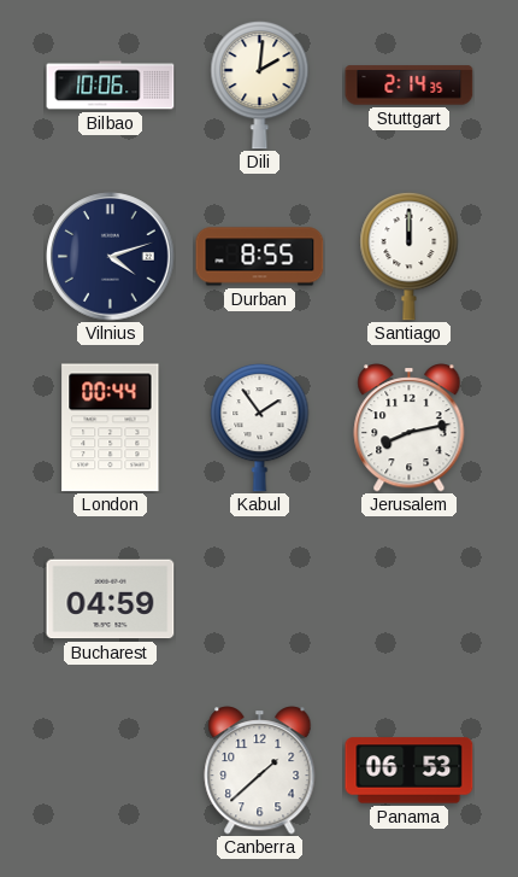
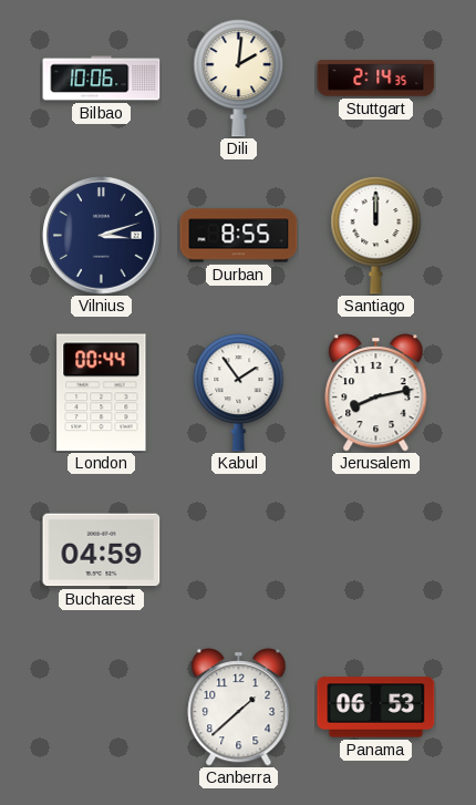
Vilnius: 4:12 -> 3:12 (102, 236)
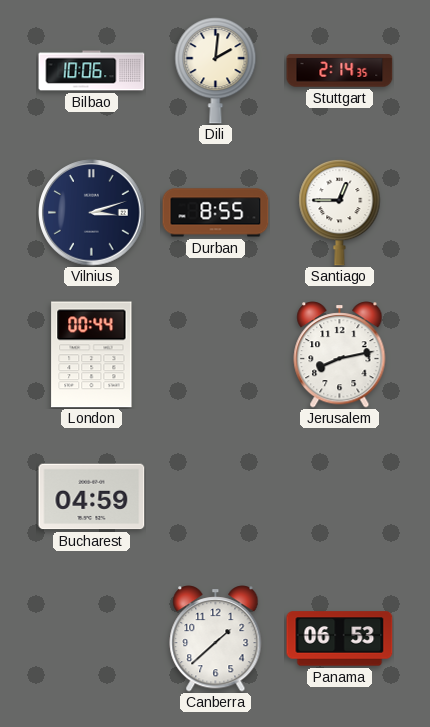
Santiago: 12:00 -> 12:45 (340, 212)
Kabul: 1:54 -> none (239, 392)
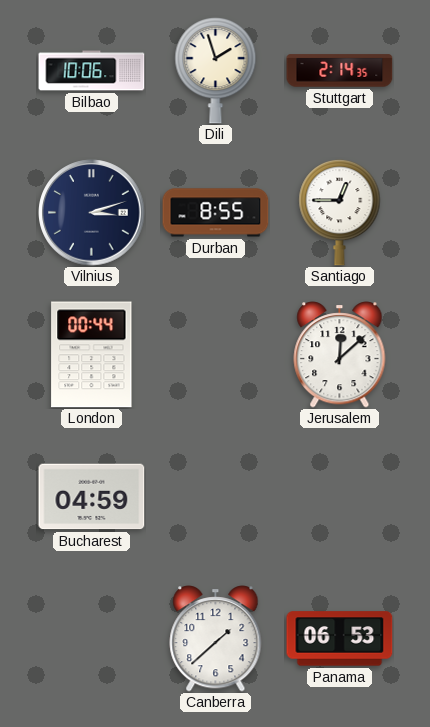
Dili: 2:01 -> 1:57 (216, 70)
Jerusalem: 8:13 -> 12:08 (340, 355)
